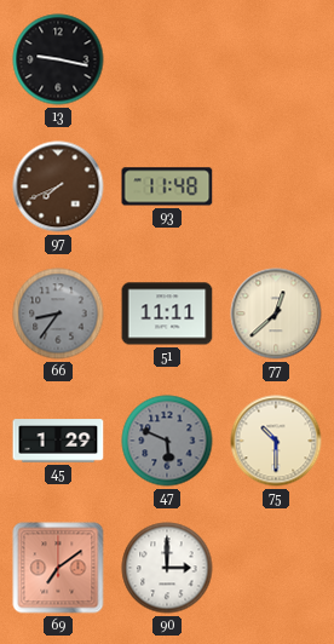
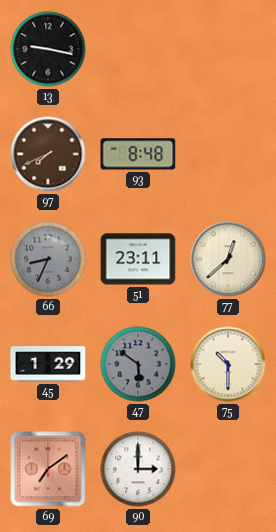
93: 11:48 -> 8:48 (138, 154)
66: 8:36 -> 8:34 (48, 259)
51: 11:11 -> 23:11 (138, 259)
47: 5:49 -> 5:51 (138, 364)
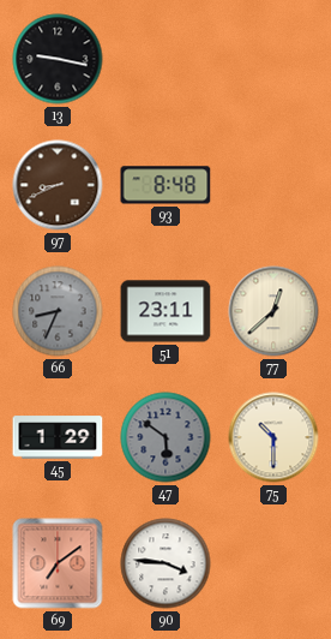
97: 7:41 -> 8:41 (58, 185)
90: 3:00 -> 3:46 (165, 563)
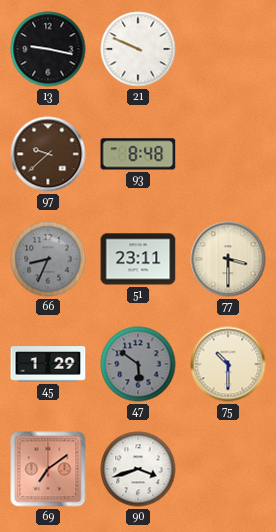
21: none -> 9:49 (138, 49)
97: 8:41 -> 9:38 (48, 154)
77: 12:38 -> 3:30 (228, 259)
90: 3:46 -> 3:42 (138, 469)
